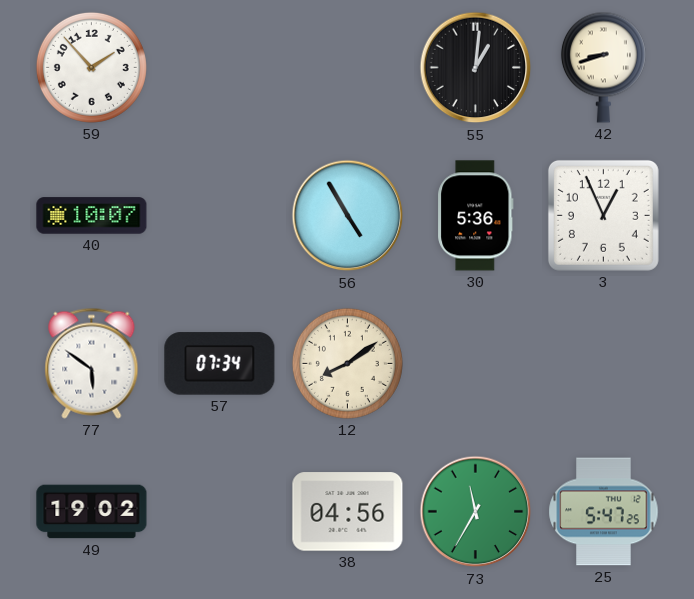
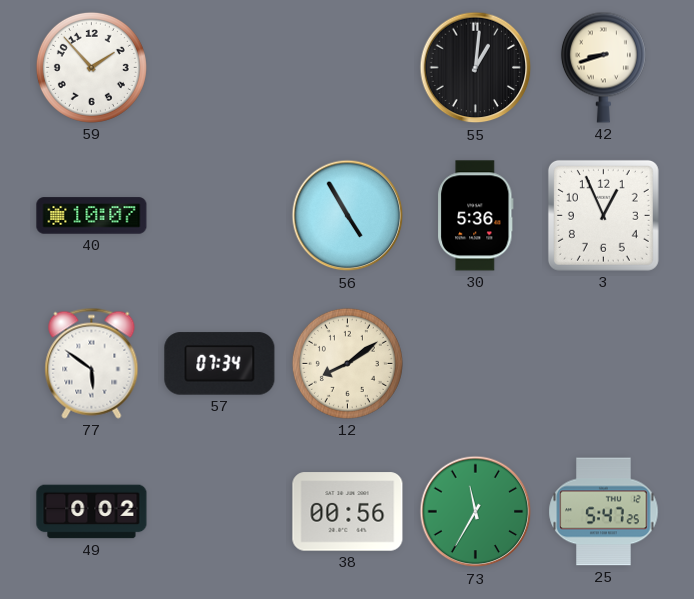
49: 19:02 -> 0:02 (92, 512)
38: 04:56 -> 00:56 (348, 512)
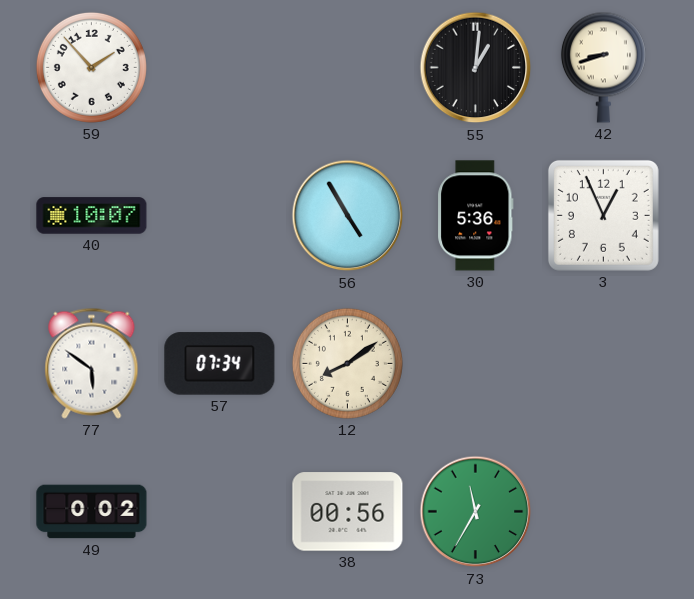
25: 5:47 -> none (604, 512)
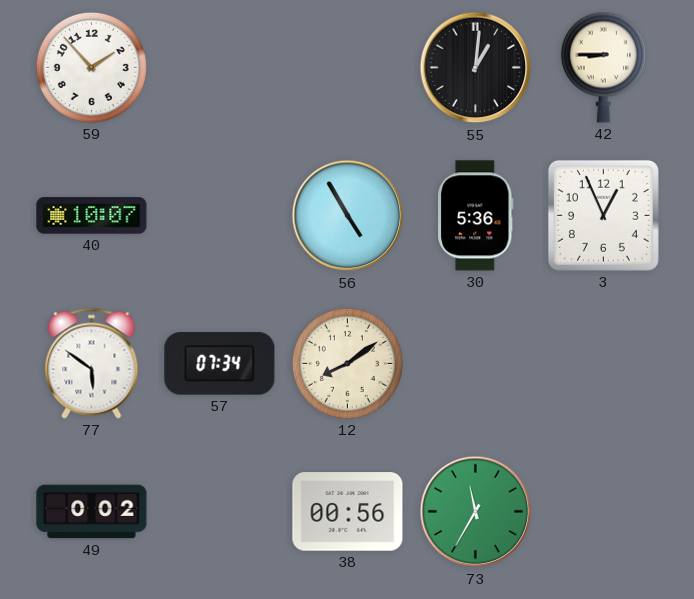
42: 8:42 -> 8:45 (603, 67)
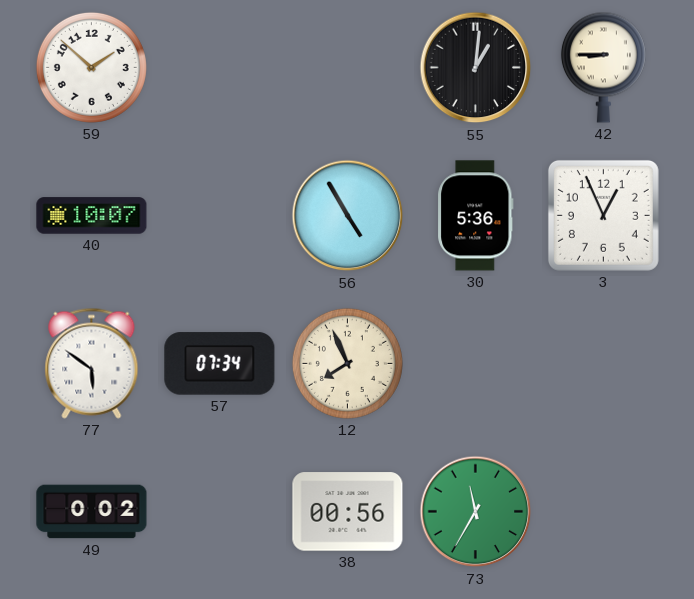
59: 1:53 -> 1:52 (91, 67)
12: 8:09 -> 7:56 (347, 363)
